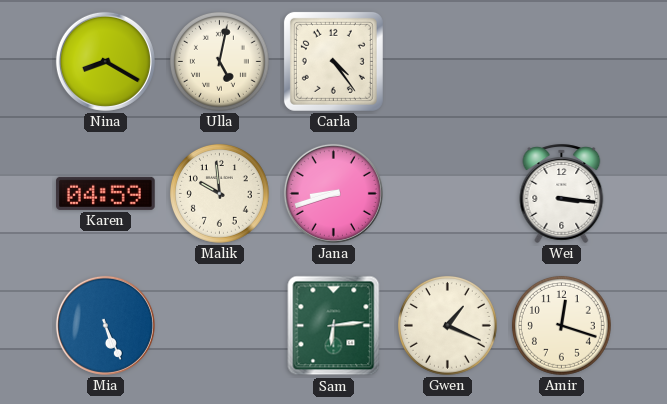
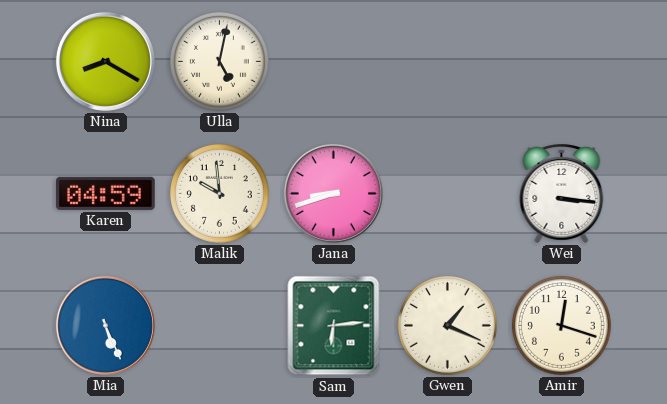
Carla: 4:24 -> none (333, 61)
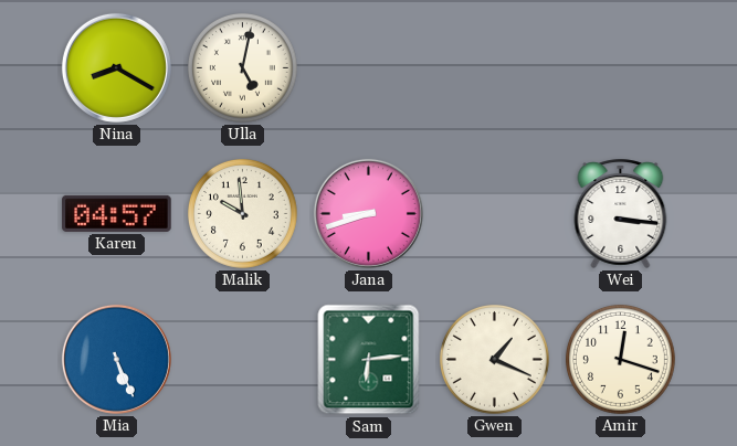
Karen: 04:59 -> 04:57 (117, 213)
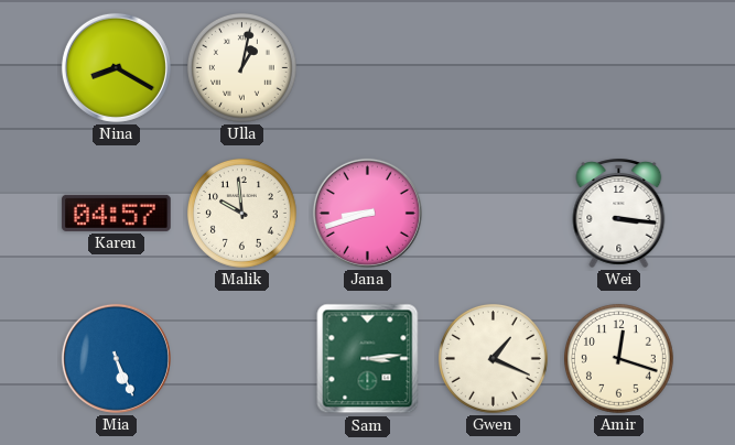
Ulla: 5:02 -> 1:02 (241, 67)
Sam: 6:14 -> 3:14 (368, 359)
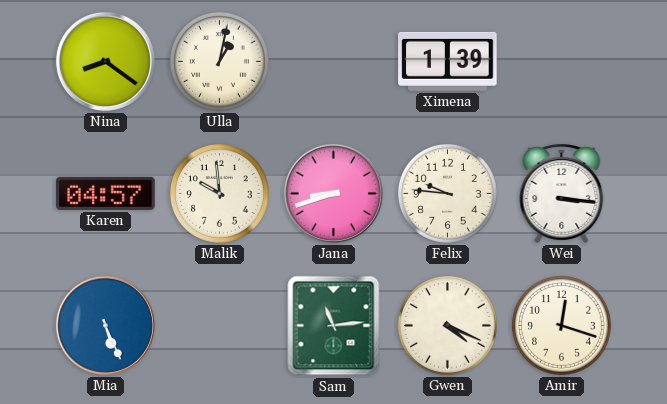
Nina: 8:20 -> 8:21 (105, 61)
Ximena: none -> 1:39 (448, 61)
Felix: none -> 9:46 (447, 193)
Sam: 3:14 -> 11:14 (334, 326)
Gwen: 1:19 -> 4:19 (447, 325)
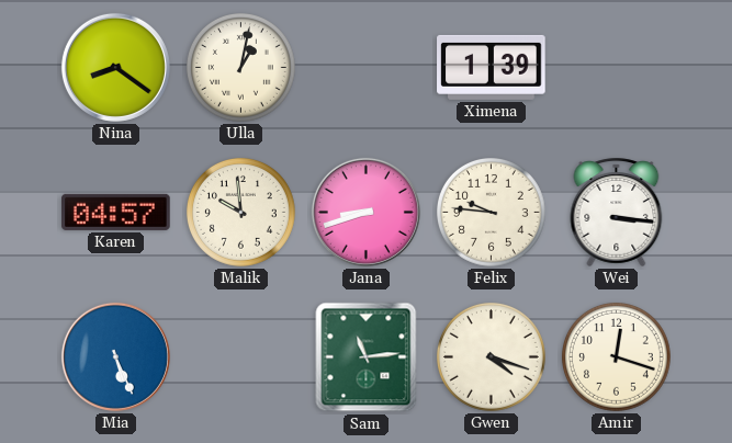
Gwen: 4:19 -> 4:18 (491, 356)
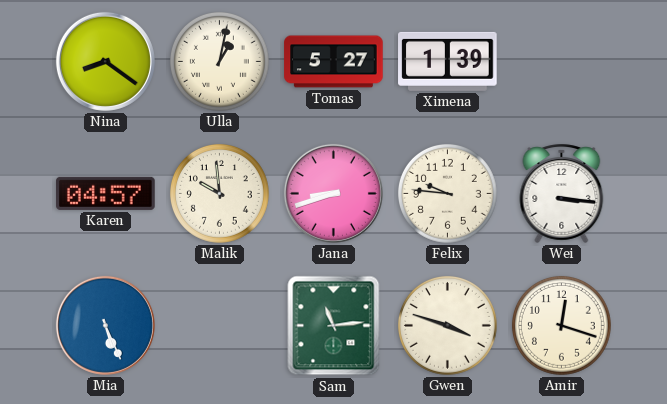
Tomas: none -> 5:27 (334, 62)
Gwen: 4:18 -> 3:48 (447, 325)
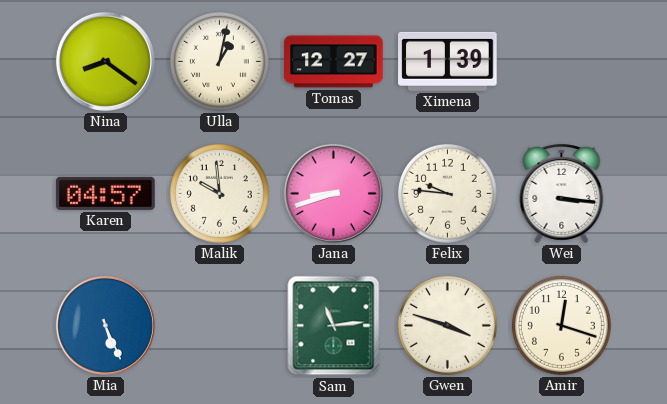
Tomas: 5:27 -> 12:27 (334, 62)
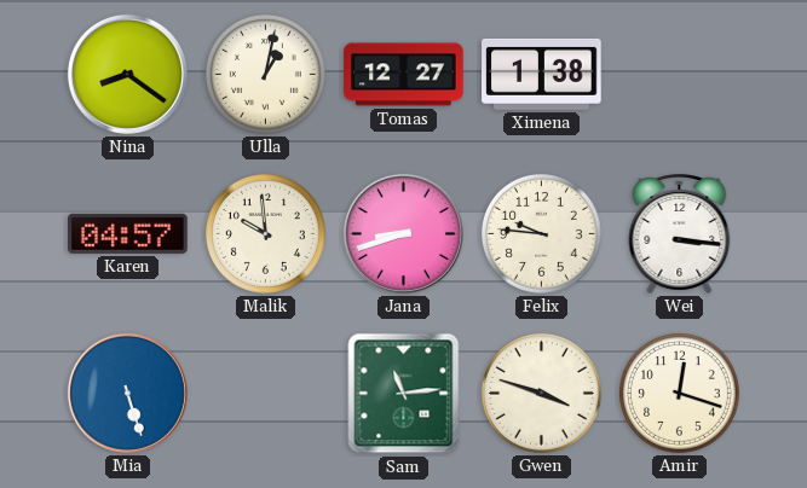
Ximena: 1:39 -> 1:38 (542, 74)
Mia: 5:26 -> 5:27 (127, 393)
